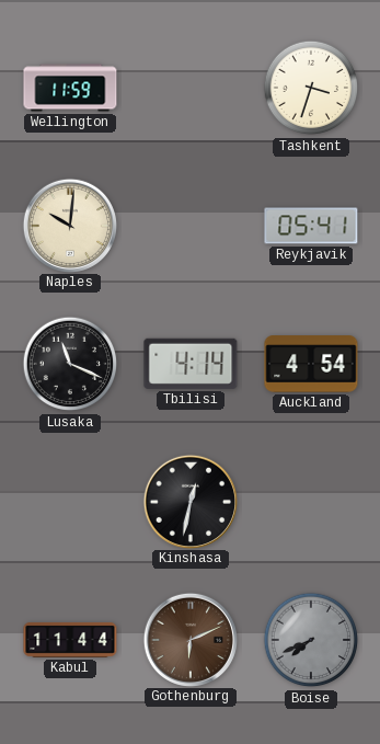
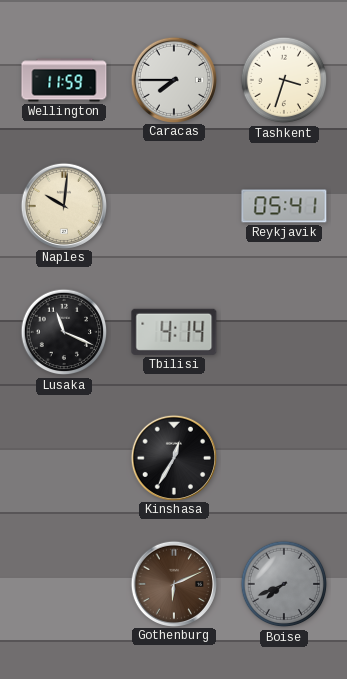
Caracas: none -> 7:45 (173, 79)
Auckland: 4:54 -> none (311, 364)
Kinshasa: 12:32 -> 12:35 (173, 457)
Kabul: 11:44 -> none (70, 640)
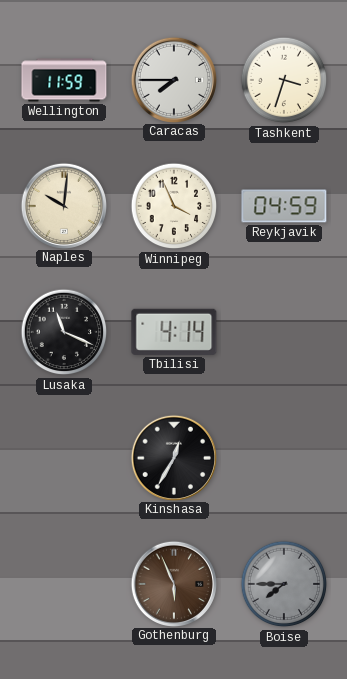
Winnipeg: none -> 3:56 (174, 206)
Reykjavik: 05:41 -> 04:59 (284, 206)
Gothenburg: 6:11 -> 5:56 (173, 583)
Boise: 7:41 -> 7:45 (284, 584)
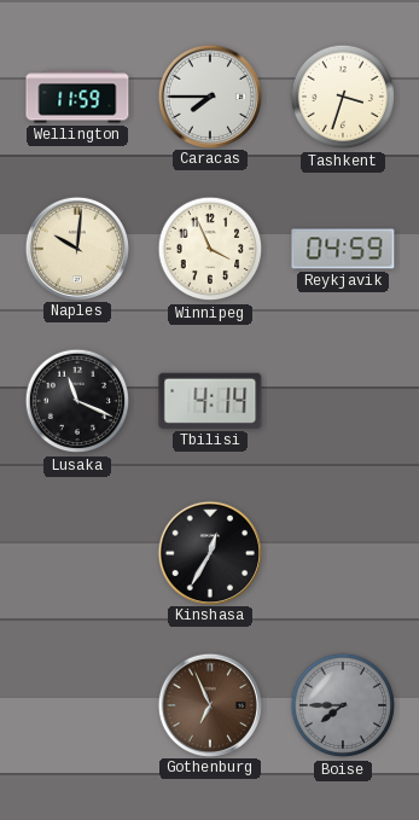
Gothenburg: 5:56 -> 6:56 (209, 704)
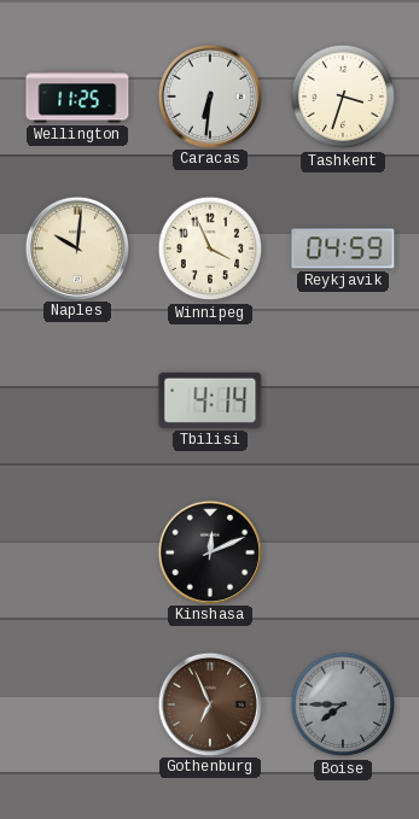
Wellington: 11:59 -> 11:25 (77, 96)
Caracas: 7:45 -> 6:31 (209, 95)
Lusaka: 11:19 -> none (77, 401)
Kinshasa: 12:35 -> 12:11 (209, 551)
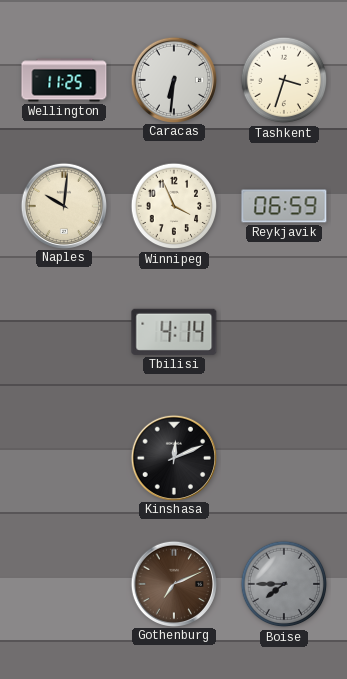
Reykjavik: 04:59 -> 06:59 (284, 206)
Gothenburg: 6:56 -> 7:11 (173, 583)
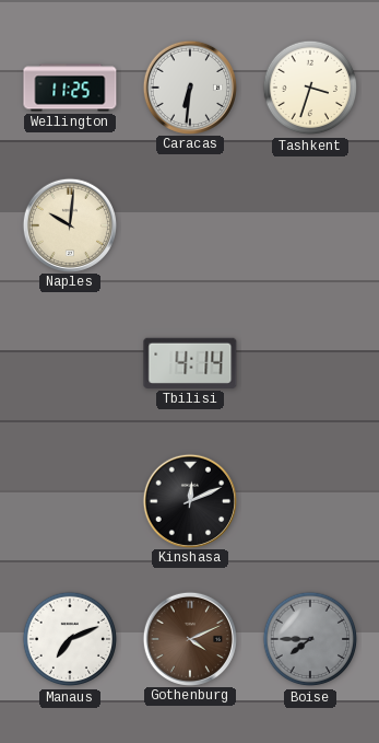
Winnipeg: 3:56 -> none (174, 206)
Reykjavik: 06:59 -> none (284, 206)
Manaus: none -> 7:11 (70, 639)
Gothenburg: 7:11 -> 4:11 (189, 638)
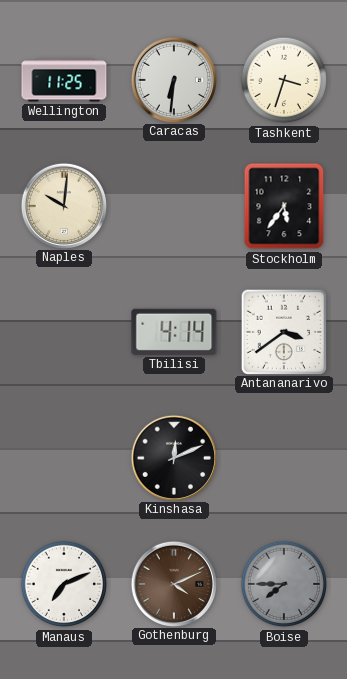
Stockholm: none -> 5:36 (284, 206)
Antananarivo: none -> 3:39 (283, 331)
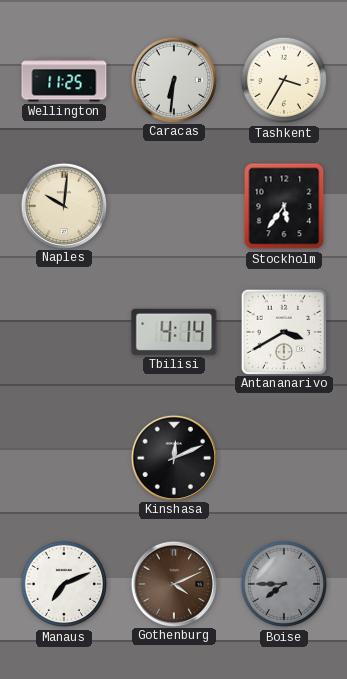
Tashkent: 3:33 -> 3:35 (284, 80)
Antananarivo: 3:39 -> 3:40 (283, 331)
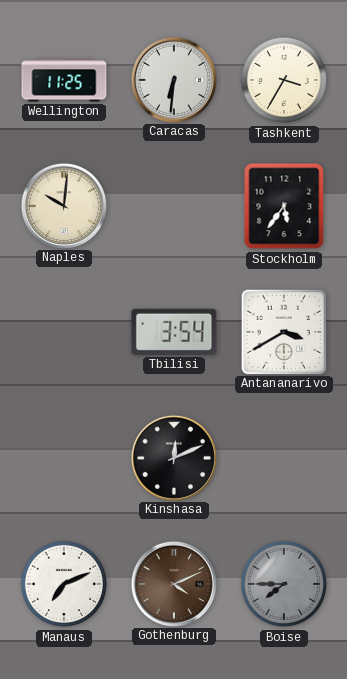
Tbilisi: 4:14 -> 3:54 (174, 332)
